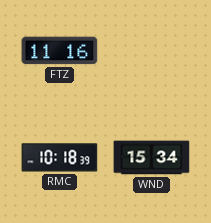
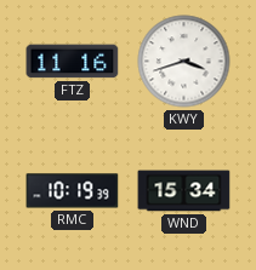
KWY: none -> 3:42 (184, 62)
RMC: 10:18 -> 10:19 (73, 191)
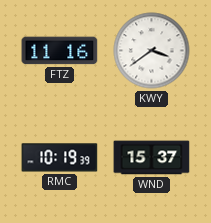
KWY: 3:42 -> 3:39 (152, 51)
WND: 15:34 -> 15:37 (152, 158)
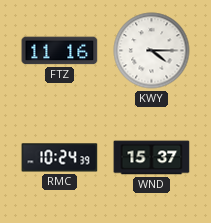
KWY: 3:39 -> 4:15 (152, 51)
RMC: 10:19 -> 10:24 (60, 158)
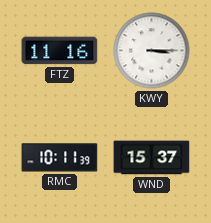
KWY: 4:15 -> 3:15 (152, 51)
RMC: 10:24 -> 10:11 (60, 158)
